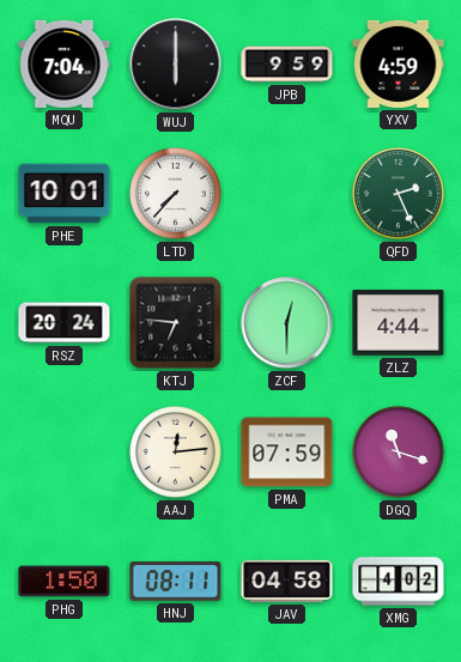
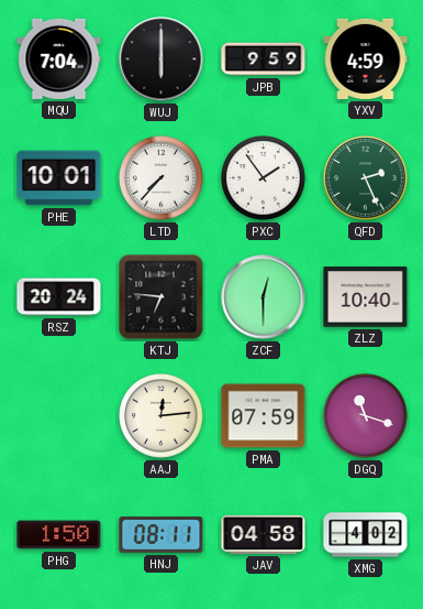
PXC: none -> 1:54 (264, 178)
ZLZ: 4:44 -> 10:40 (366, 297)
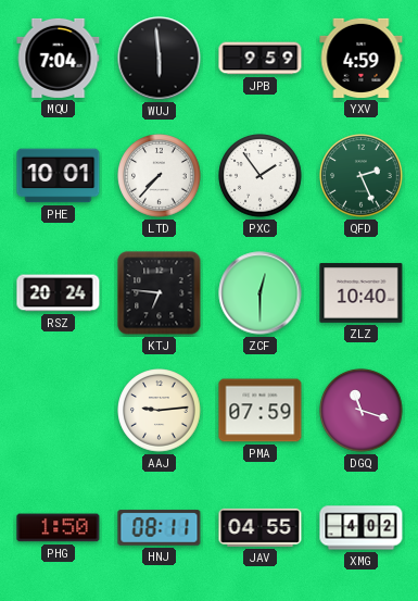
WUJ: 6:00 -> 5:59 (160, 59)
AAJ: 12:14 -> 9:14 (160, 411)
JAV: 04:58 -> 04:55 (261, 527)
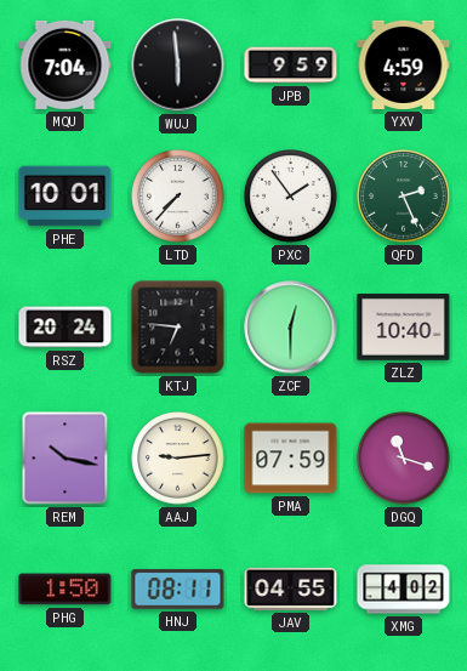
REM: none -> 10:17 (66, 459)
